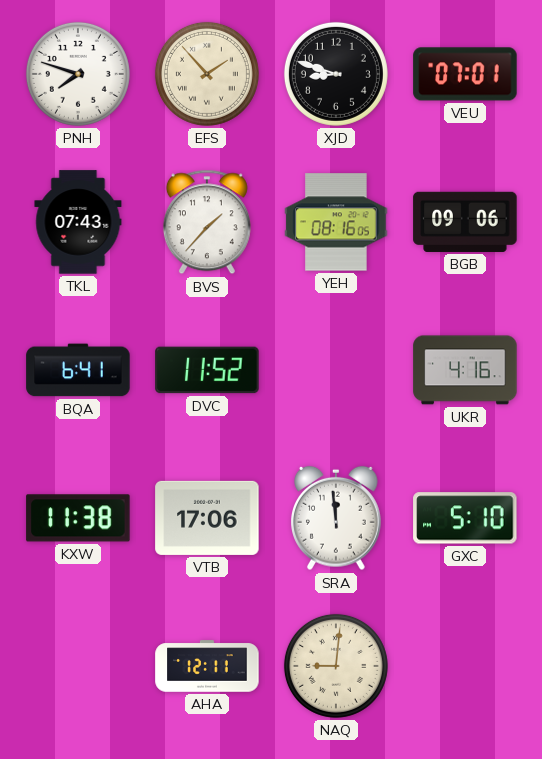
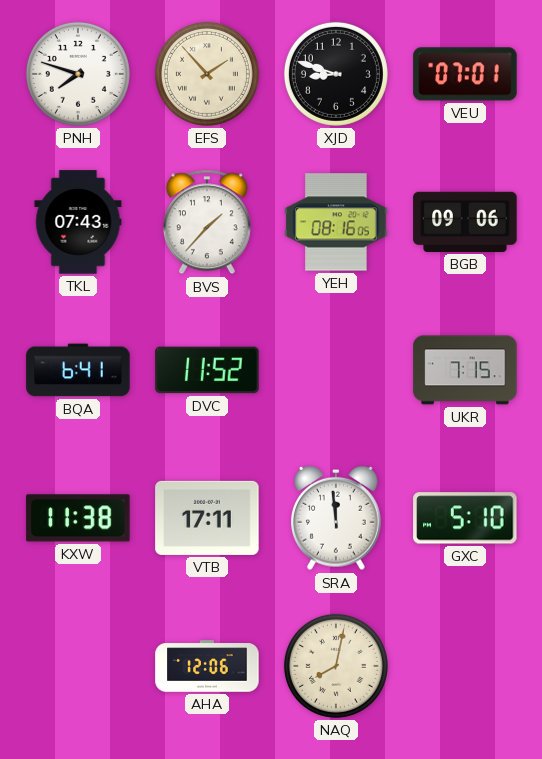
UKR: 4:16 -> 7:15 (465, 370)
VTB: 17:06 -> 17:11 (207, 518)
AHA: 12:11 -> 12:06 (207, 666)
NAQ: 9:01 -> 8:02 (336, 666)
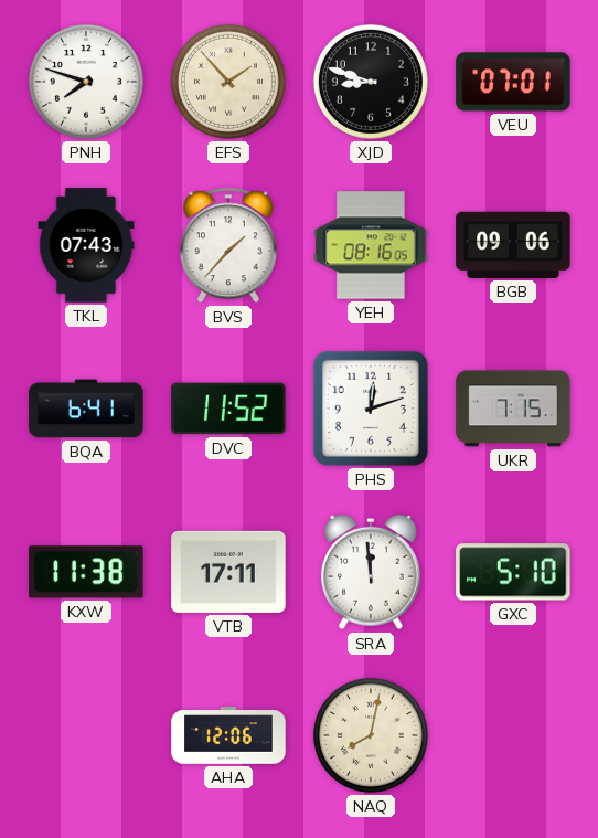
PHS: none -> 12:12 (371, 409)
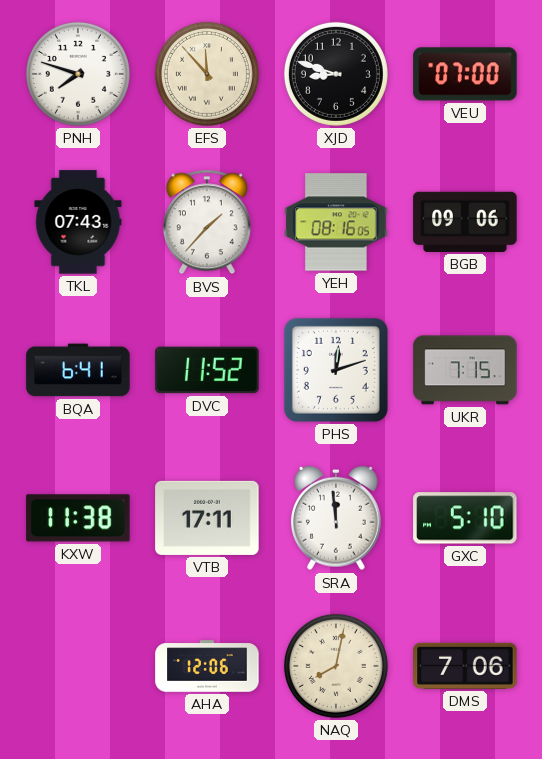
EFS: 1:53 -> 11:53 (207, 74)
VEU: 07:01 -> 07:00 (465, 74)
DMS: none -> 7:06 (465, 666)
